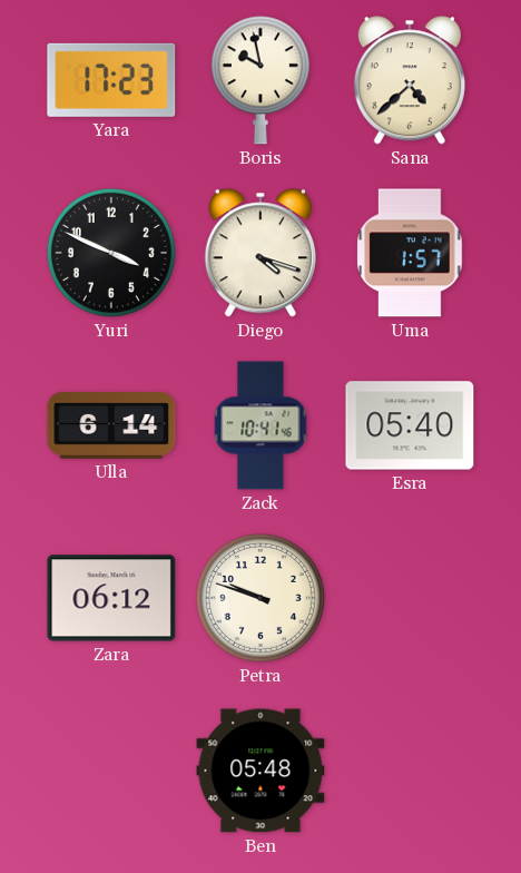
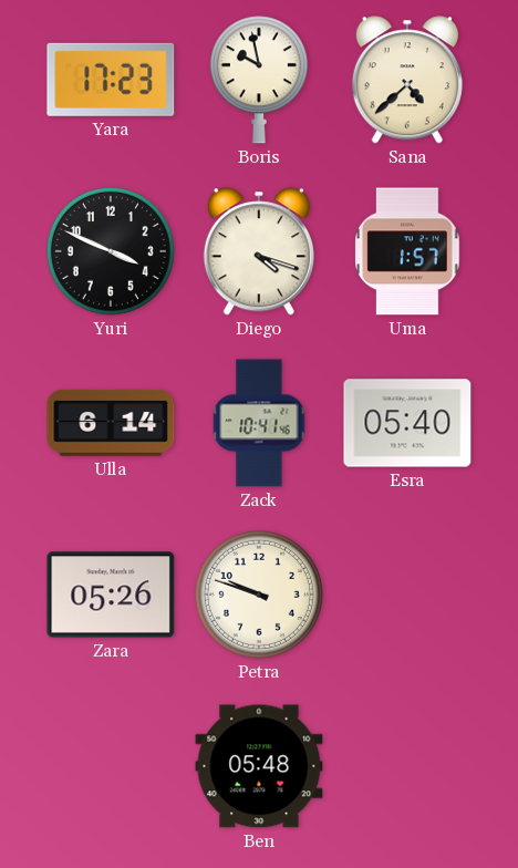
Zara: 06:12 -> 05:26 (111, 595)
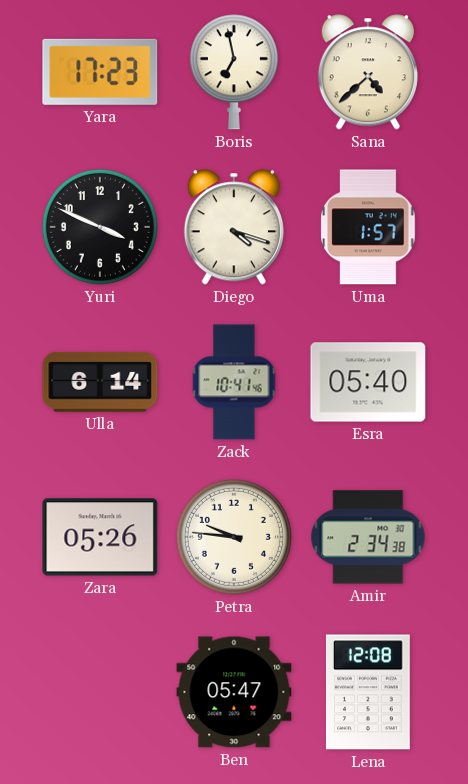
Boris: 9:58 -> 6:58 (234, 72)
Petra: 9:48 -> 9:46 (234, 537)
Amir: none -> 2:34 (368, 537)
Ben: 05:48 -> 05:47 (234, 692)
Lena: none -> 12:08 (368, 692)
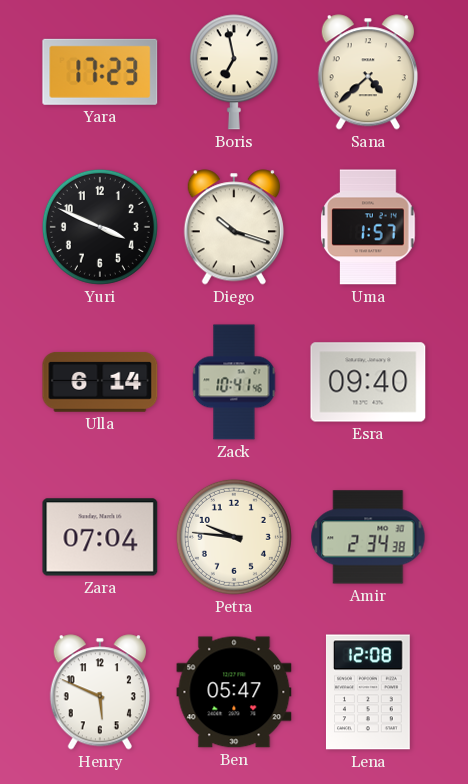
Diego: 4:18 -> 10:18 (234, 227)
Esra: 05:40 -> 09:40 (368, 382)
Zara: 05:26 -> 07:04 (100, 537)
Henry: none -> 5:49 (100, 692)
